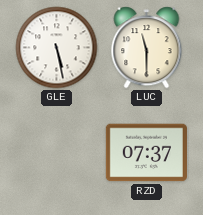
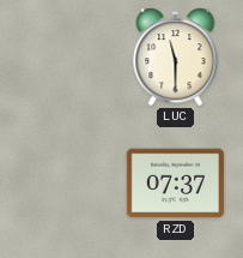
GLE: 5:28 -> none (57, 48)
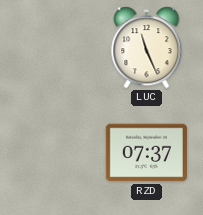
LUC: 11:30 -> 11:26 (147, 48)
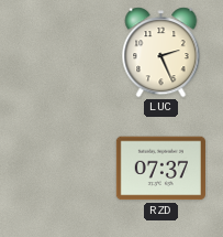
LUC: 11:26 -> 2:26 (161, 53)
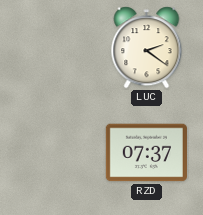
LUC: 2:26 -> 2:21 (147, 48)
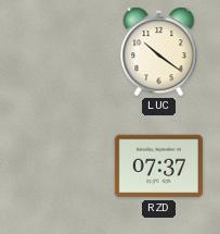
LUC: 2:21 -> 10:21 (159, 52)
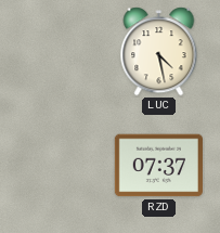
LUC: 10:21 -> 4:28 (159, 52)
